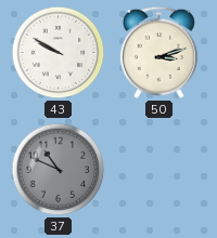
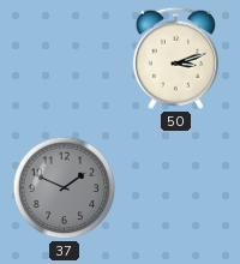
43: 9:50 -> none (59, 53)
37: 10:49 -> 1:49 (65, 188)
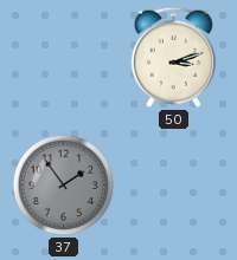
37: 1:49 -> 1:54 (64, 186)
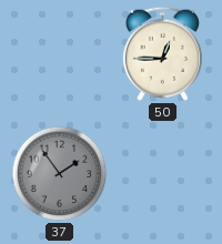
50: 3:12 -> 12:45 (162, 53)
